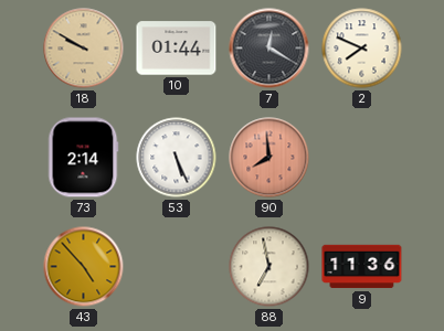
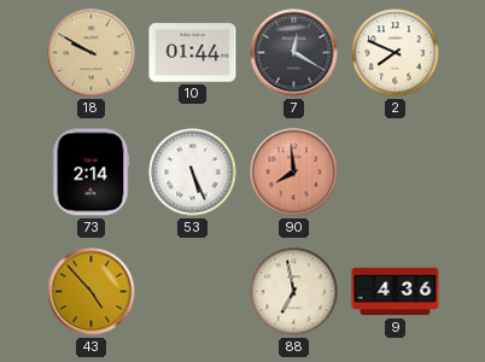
9: 11:36 -> 4:36 (396, 292)
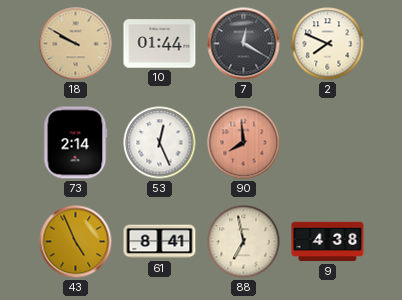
53: 5:26 -> 12:26 (160, 143)
43: 4:53 -> 4:56 (76, 242)
61: none -> 8:41 (160, 242)
9: 4:36 -> 4:38 (328, 242)
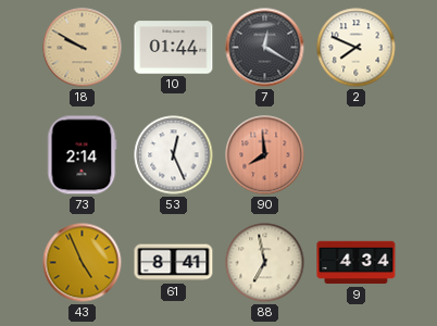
9: 4:38 -> 4:34 (357, 263)
